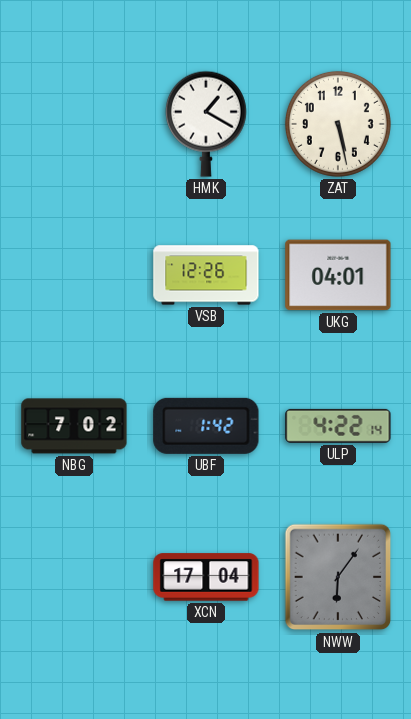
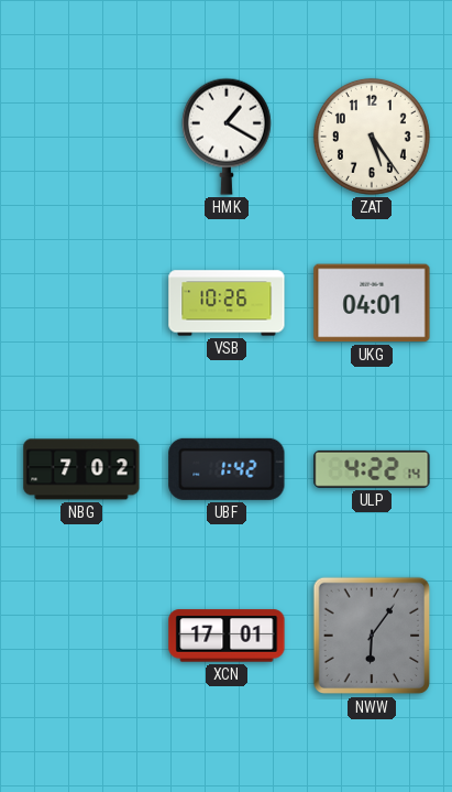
ZAT: 5:28 -> 5:24 (372, 137)
VSB: 12:26 -> 10:26 (227, 303)
XCN: 17:04 -> 17:01 (227, 636)
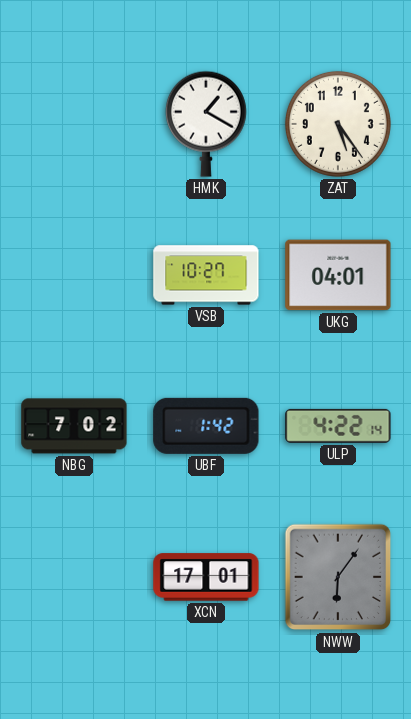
VSB: 10:26 -> 10:27 (206, 275)
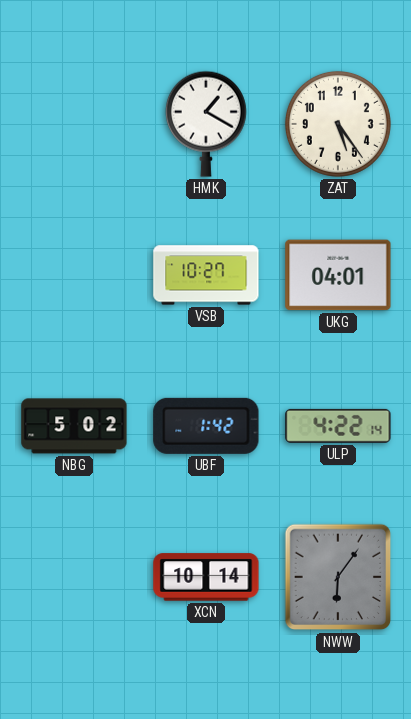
NBG: 7:02 -> 5:02 (74, 426)
XCN: 17:01 -> 10:14 (206, 577)
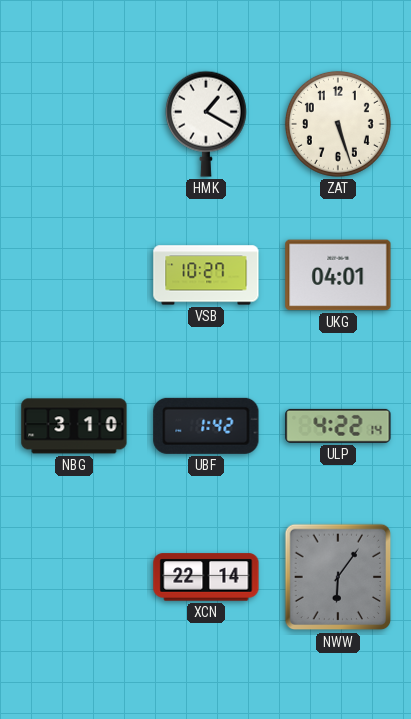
ZAT: 5:24 -> 5:27 (338, 124)
NBG: 5:02 -> 3:10 (74, 426)
XCN: 10:14 -> 22:14 (206, 577)
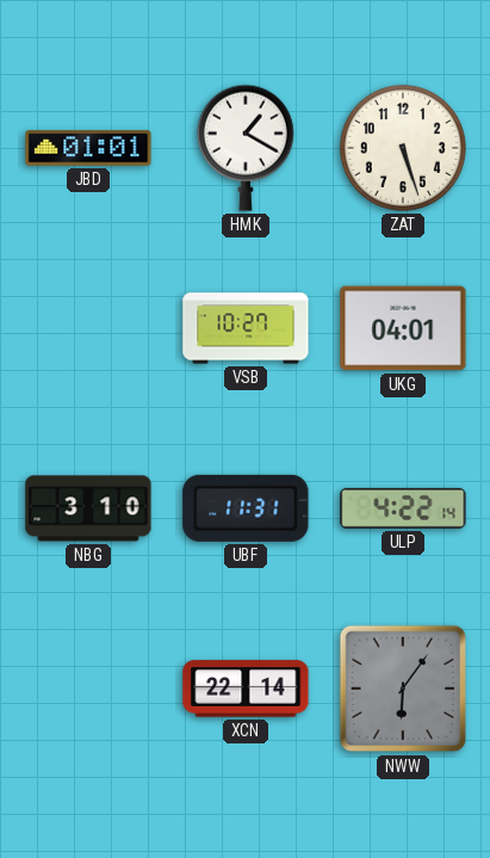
JBD: none -> 01:01 (88, 148)
UBF: 1:42 -> 11:31 (246, 508)
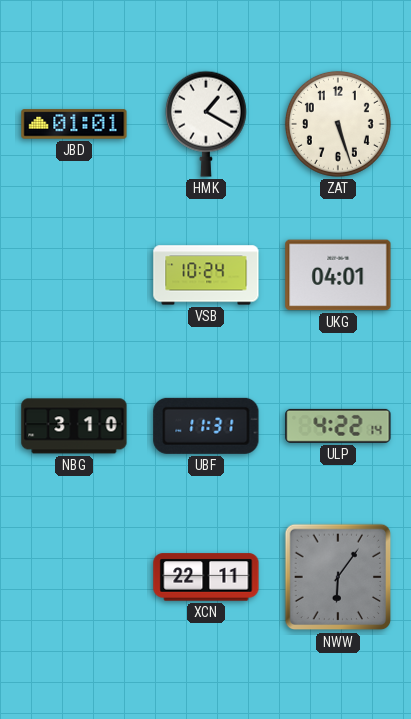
VSB: 10:27 -> 10:24 (206, 275)
XCN: 22:14 -> 22:11 (206, 577)
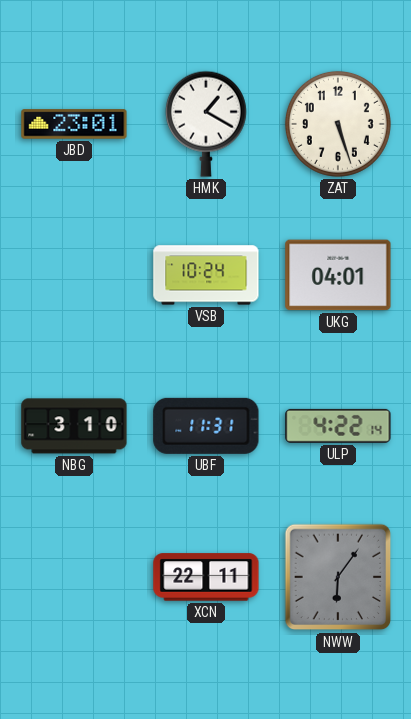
JBD: 01:01 -> 23:01 (74, 124)
